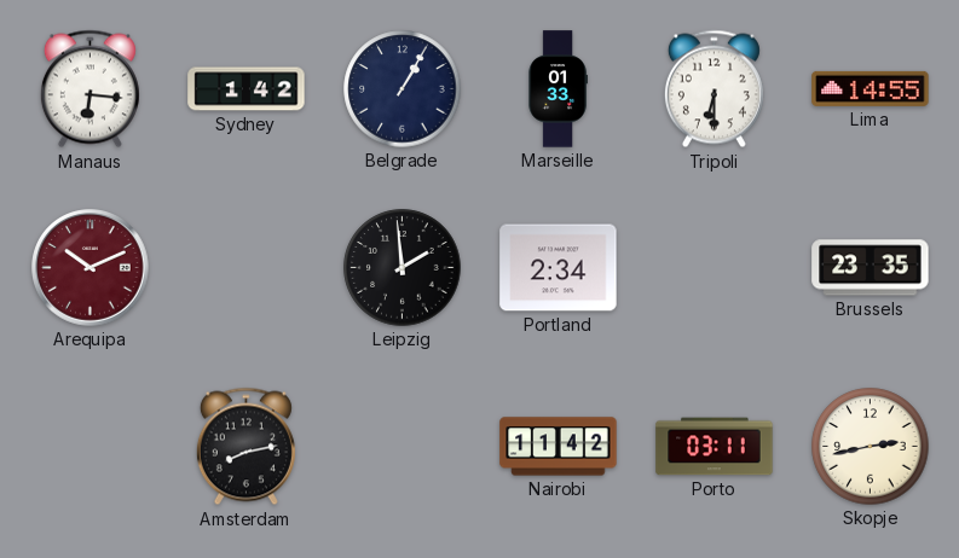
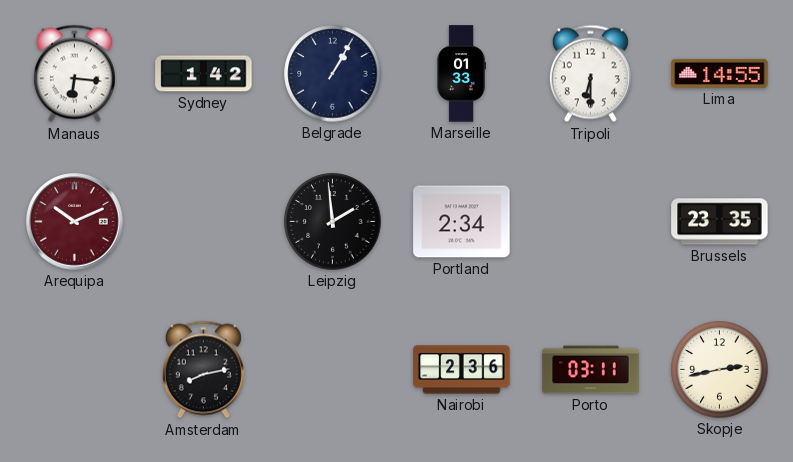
Nairobi: 11:42 -> 2:36 (462, 370)
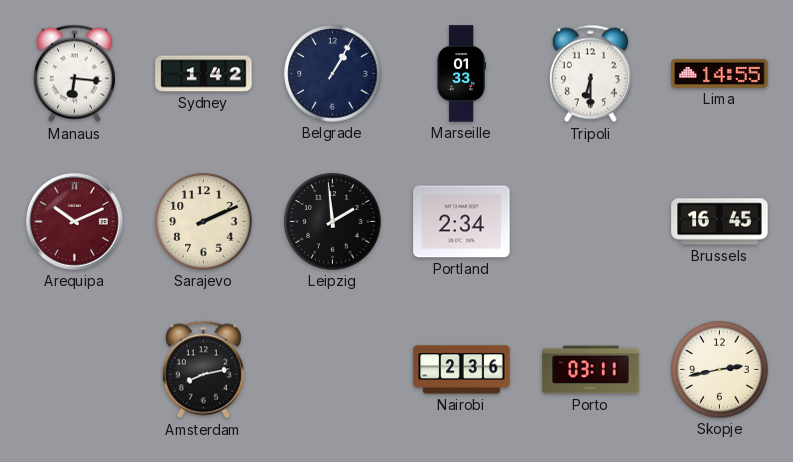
Sarajevo: none -> 2:11 (204, 222)
Brussels: 23:35 -> 16:45 (720, 222)
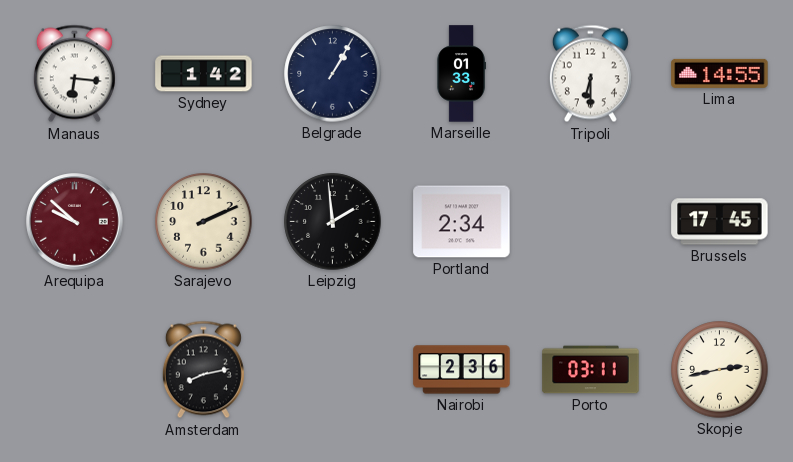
Arequipa: 10:11 -> 9:52 (75, 222)
Brussels: 16:45 -> 17:45 (720, 222)
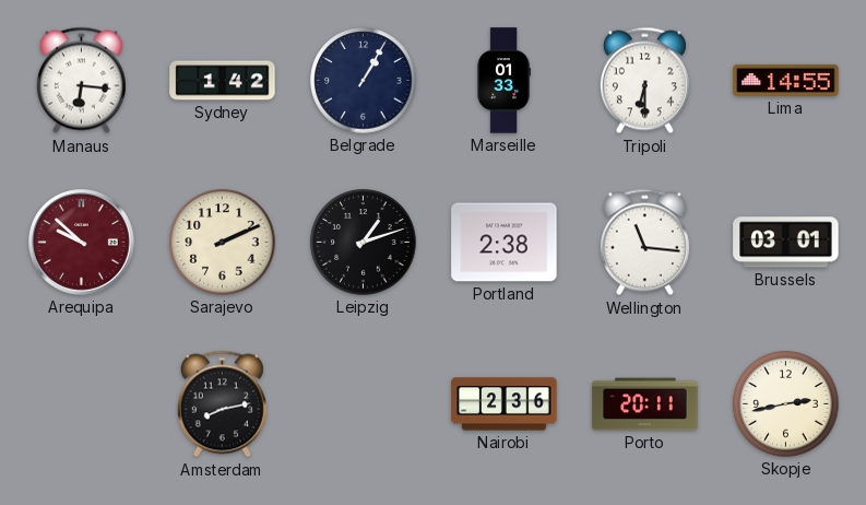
Leipzig: 1:59 -> 1:12 (364, 243)
Portland: 2:34 -> 2:38 (505, 243)
Wellington: none -> 11:16 (644, 243)
Brussels: 17:45 -> 03:01 (786, 243)
Porto: 03:11 -> 20:11 (645, 404)
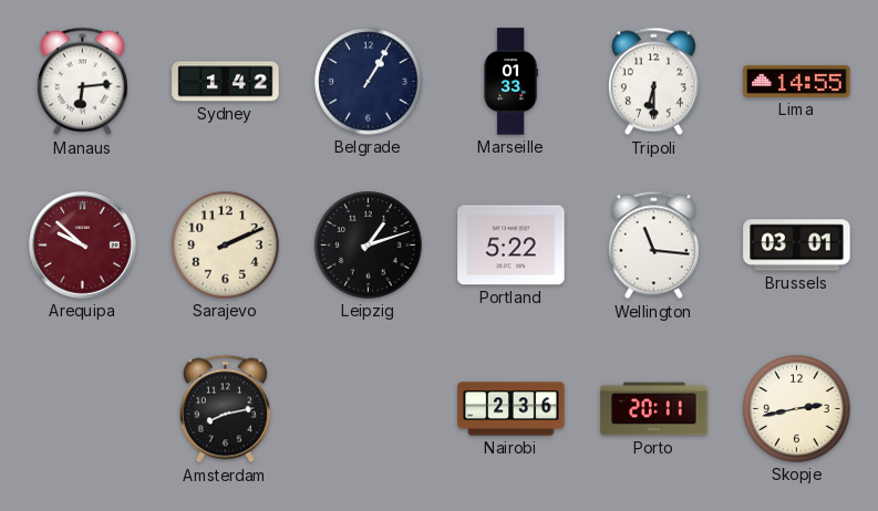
Manaus: 6:16 -> 6:14 (82, 82)
Portland: 2:38 -> 5:22 (512, 246)
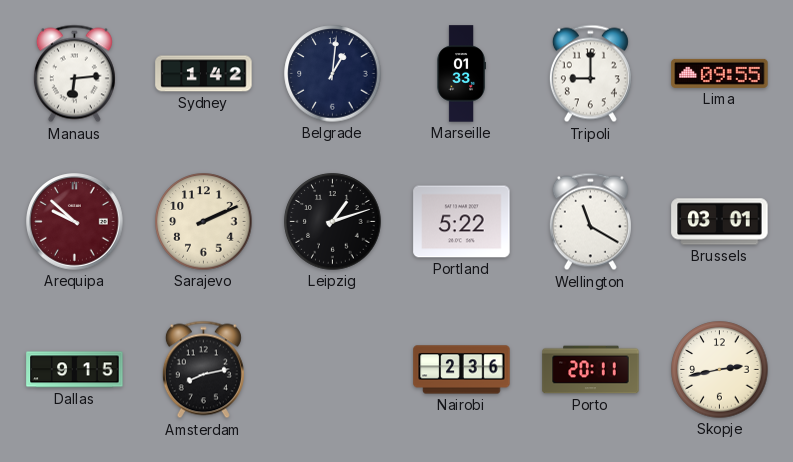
Belgrade: 1:05 -> 1:01 (333, 74)
Tripoli: 6:30 -> 9:00 (590, 74)
Lima: 14:55 -> 09:55 (720, 73)
Wellington: 11:16 -> 11:20 (590, 222)
Dallas: none -> 9:15 (75, 370)
